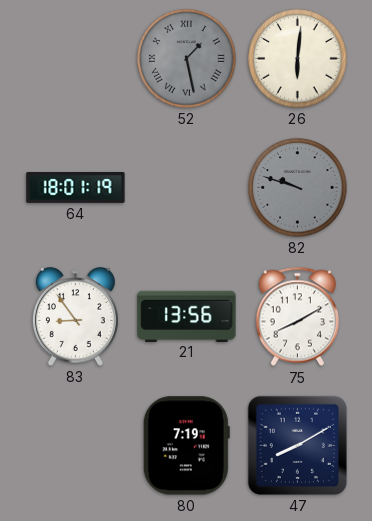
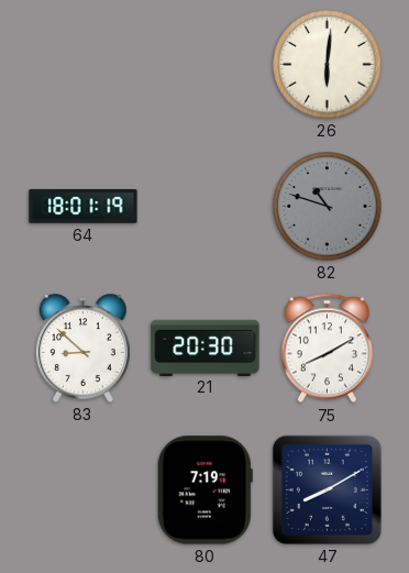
52: 1:28 -> none (187, 59)
82: 9:48 -> 10:48 (328, 207)
83: 8:54 -> 8:52 (82, 349)
21: 13:56 -> 20:30 (206, 348)
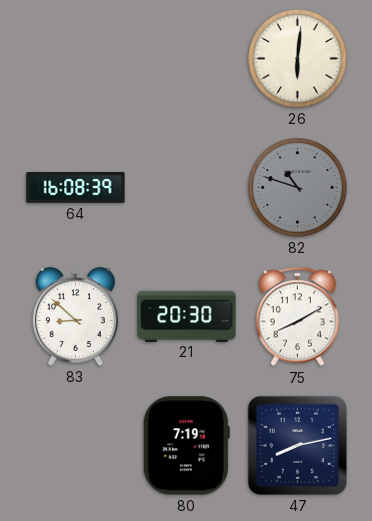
64: 18:01 -> 16:08 (76, 188)
47: 8:10 -> 8:13 (297, 445)
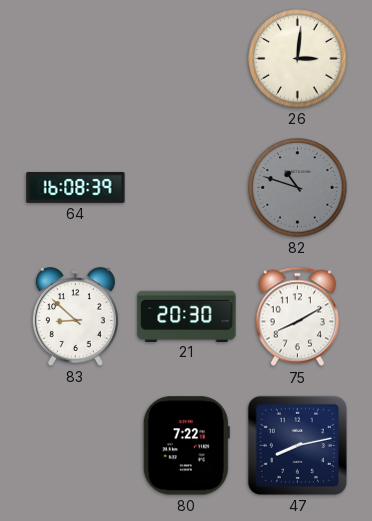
26: 6:01 -> 3:01 (298, 59)
80: 7:19 -> 7:22 (186, 446)
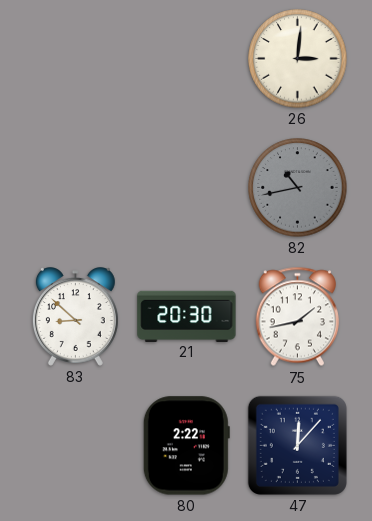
64: 16:08 -> none (76, 188)
82: 10:48 -> 10:43 (298, 188)
75: 8:10 -> 1:43 (297, 317)
80: 7:22 -> 2:22 (186, 446)
47: 8:13 -> 12:07 (297, 445)
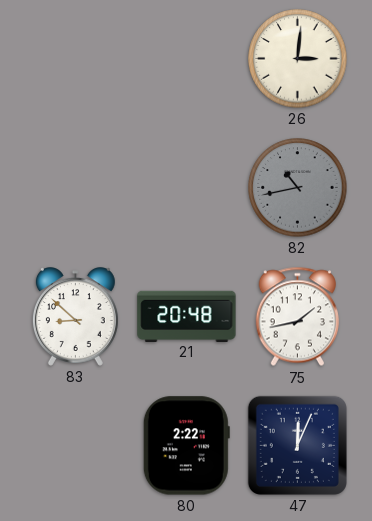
21: 20:30 -> 20:48 (187, 316)
47: 12:07 -> 12:04 (297, 445)
